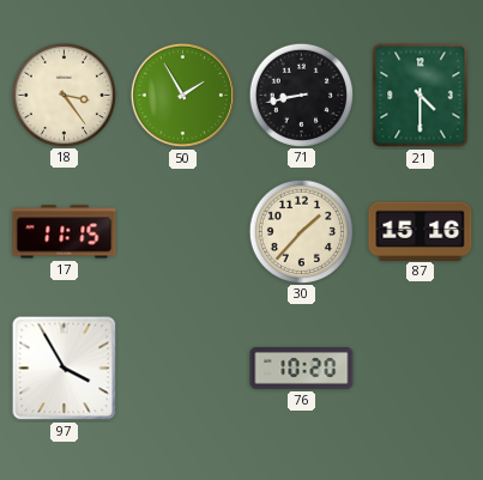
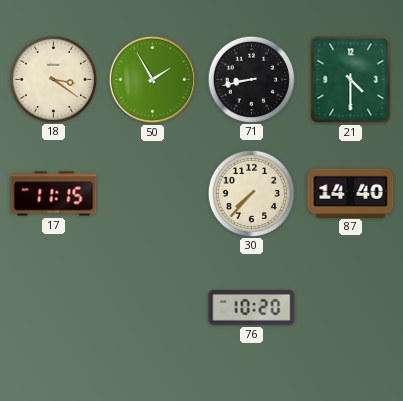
18: 3:24 -> 3:21 (53, 79)
30: 1:37 -> 7:37 (251, 193)
87: 15:16 -> 14:40 (351, 193)
97: 3:55 -> none (65, 369)
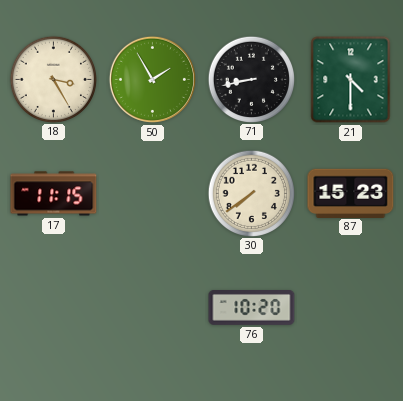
18: 3:21 -> 3:25 (53, 79)
30: 7:37 -> 7:39 (251, 193)
87: 14:40 -> 15:23 (351, 193)
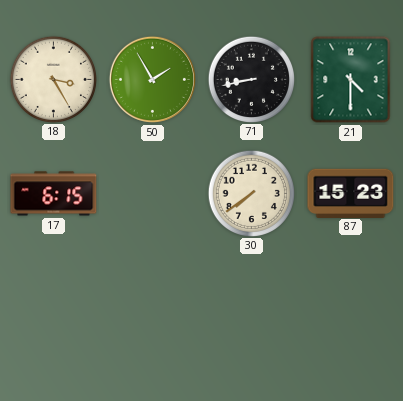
17: 11:15 -> 6:15 (54, 194)
76: 10:20 -> none (252, 308)
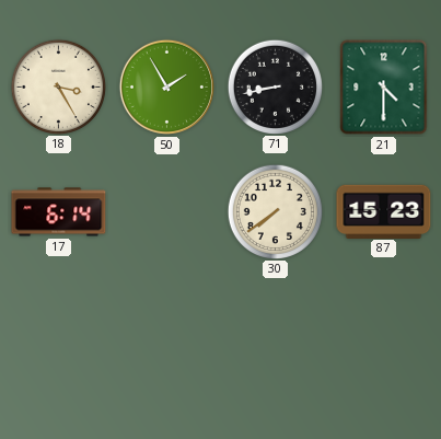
17: 6:15 -> 6:14 (59, 212)
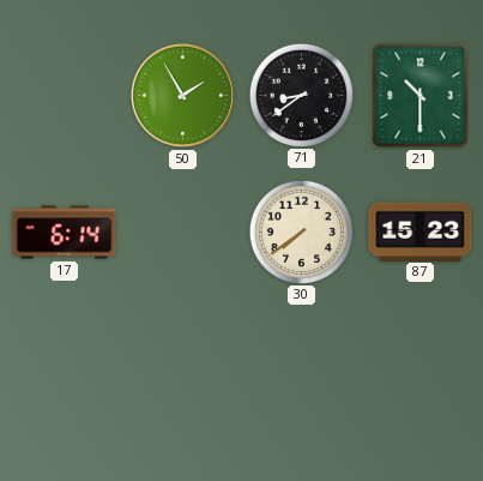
18: 3:25 -> none (58, 86)
71: 8:43 -> 8:39 (301, 95)
21: 4:30 -> 10:30 (421, 96)
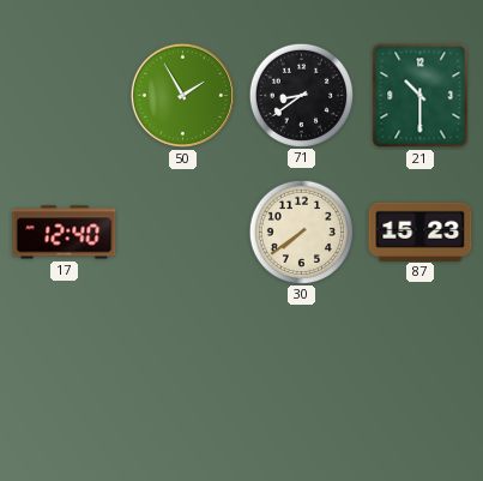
17: 6:14 -> 12:40 (65, 233)
